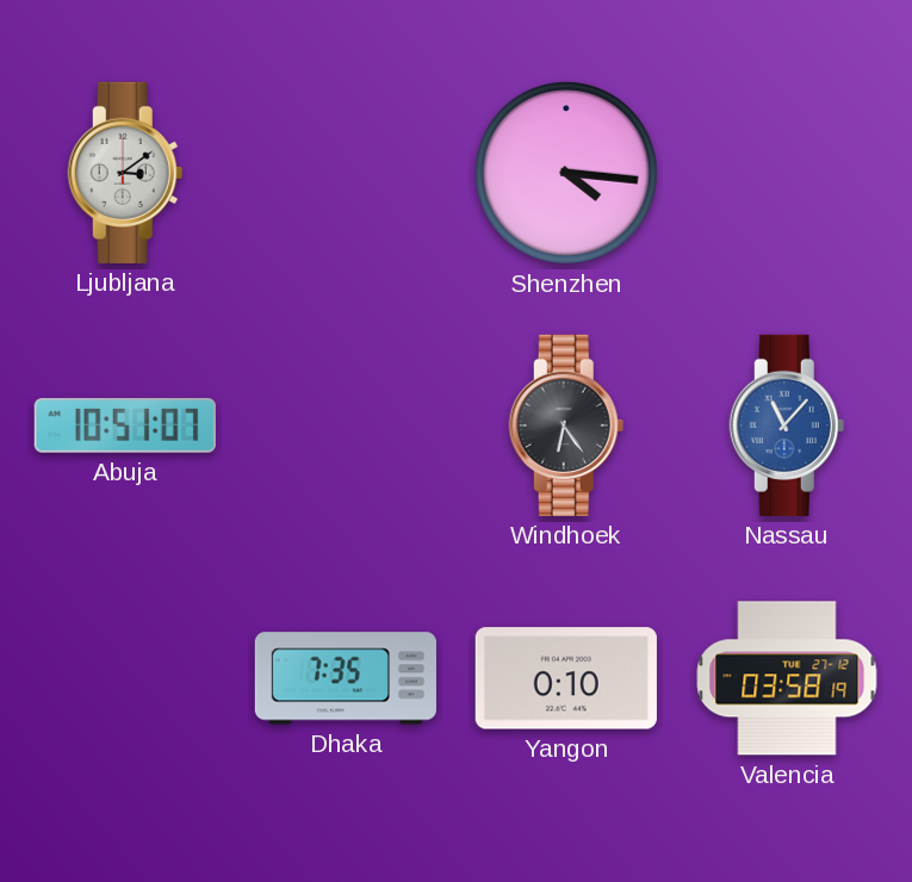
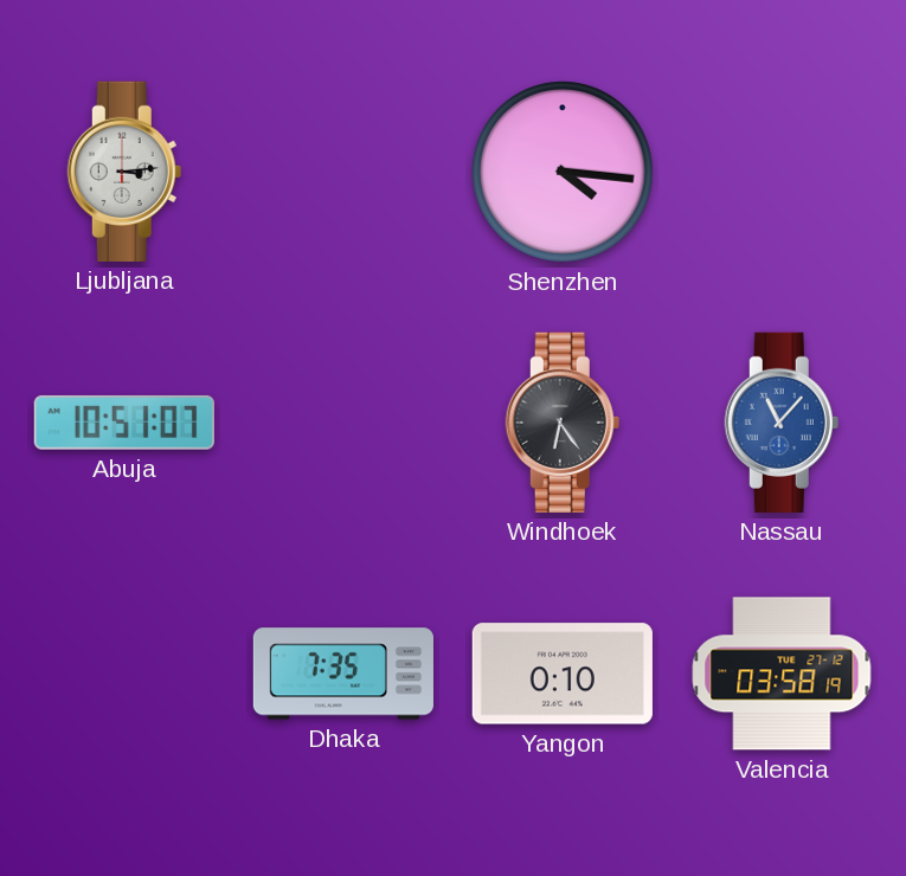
Ljubljana: 3:09 -> 3:14 (124, 172)
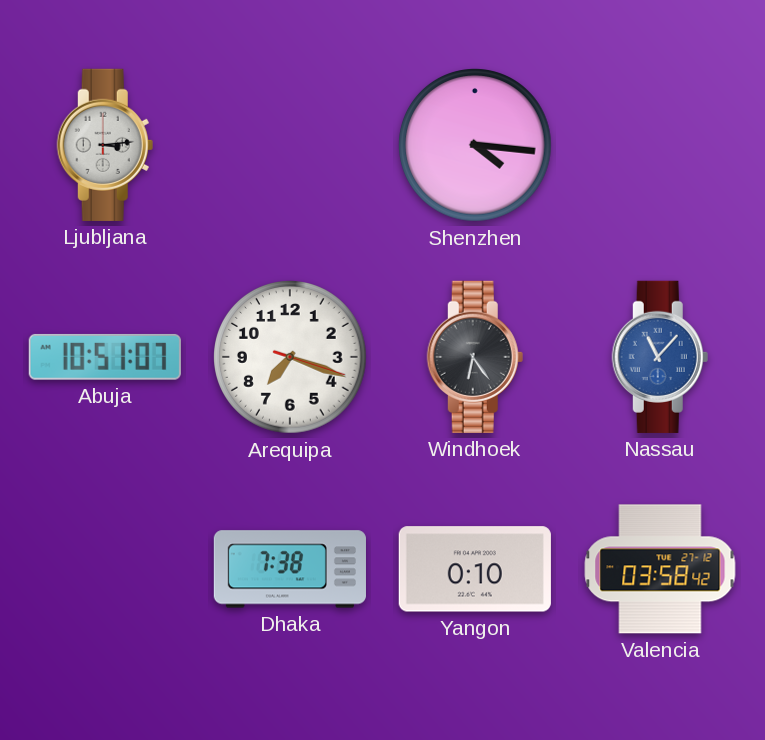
Arequipa: none -> 7:18 (291, 358)
Dhaka: 7:35 -> 7:38 (290, 569)
Valencia: 03:58:19 -> 03:58:42 (660, 569)
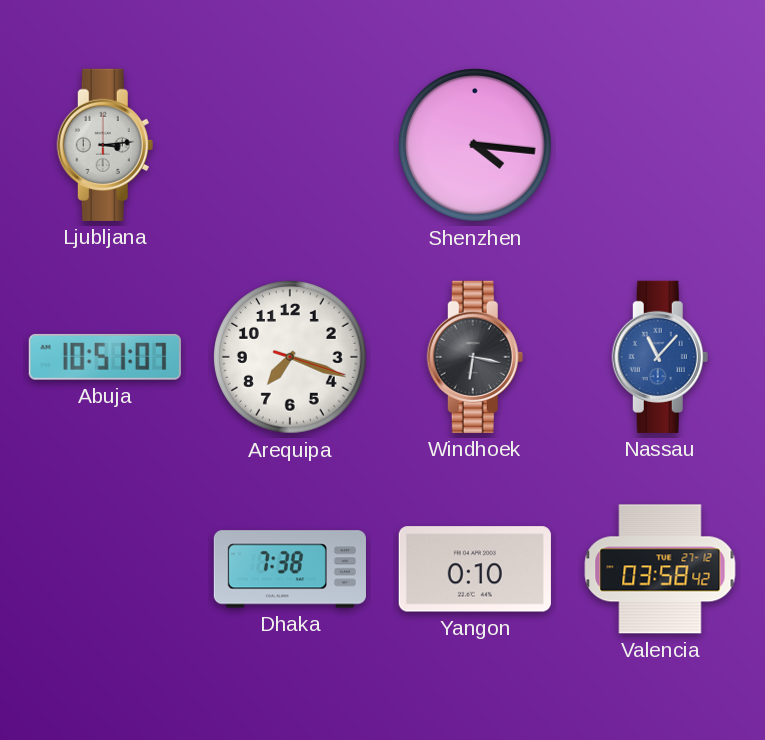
Windhoek: 6:24 -> 6:17 (475, 357)
